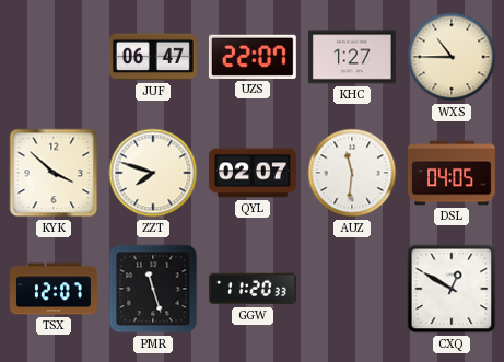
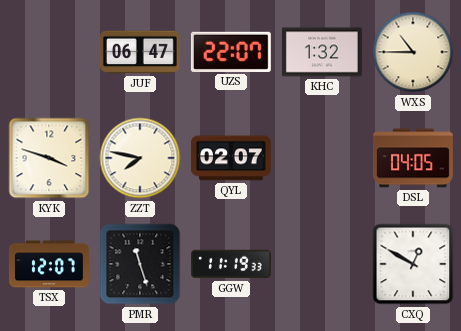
KHC: 1:27 -> 1:32 (322, 52)
KYK: 3:52 -> 3:48 (49, 158)
ZZT: 7:48 -> 7:47 (140, 158)
AUZ: 11:31 -> none (352, 173)
GGW: 11:20 -> 11:19 (231, 264)
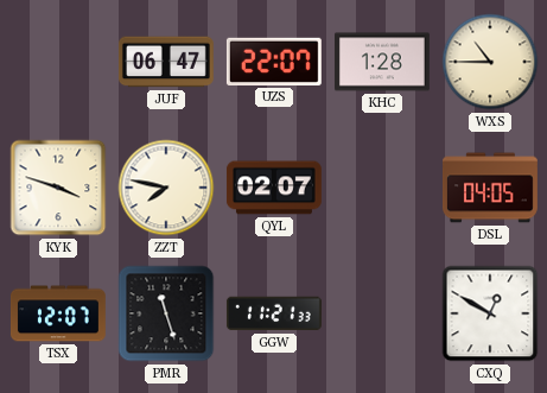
KHC: 1:32 -> 1:28 (382, 62)
GGW: 11:19 -> 11:21 (274, 313)
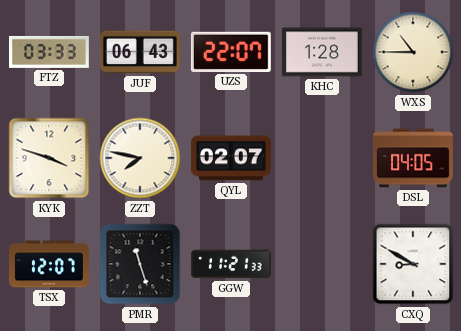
FTZ: none -> 03:33 (49, 52)
JUF: 06:47 -> 06:43 (140, 52)
CXQ: 12:50 -> 8:50 (413, 264)
